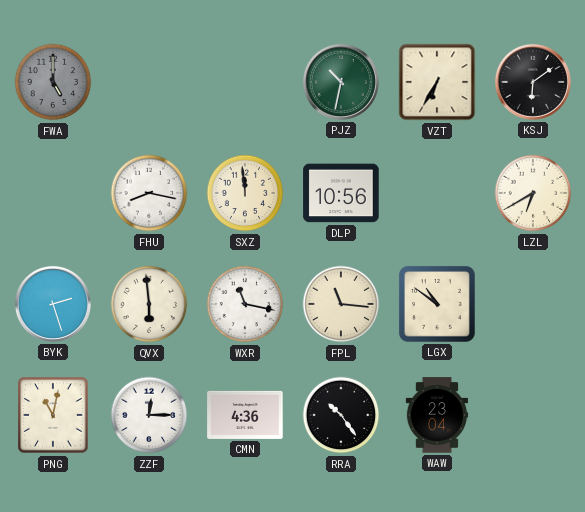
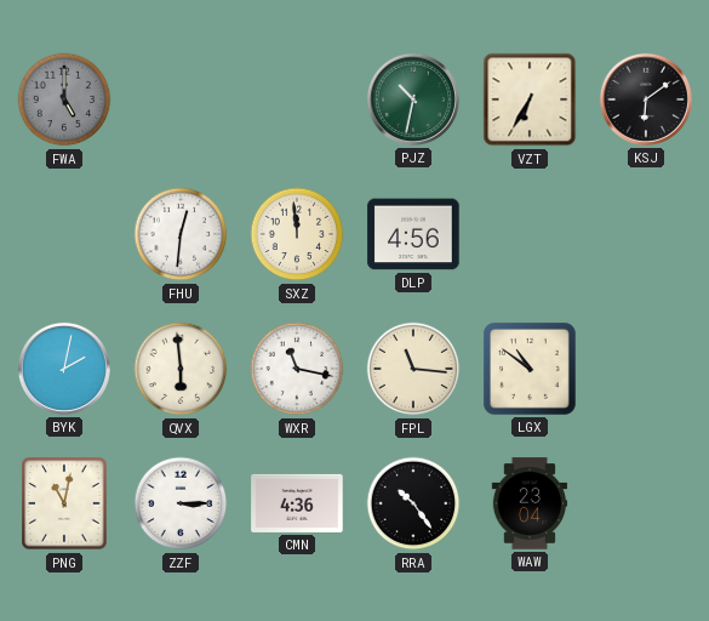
FHU: 8:17 -> 12:31 (181, 234)
DLP: 10:56 -> 4:56 (413, 234)
LZL: 6:40 -> none (533, 193)
BYK: 2:27 -> 2:02 (64, 369)
ZZF: 12:15 -> 3:15 (181, 503)
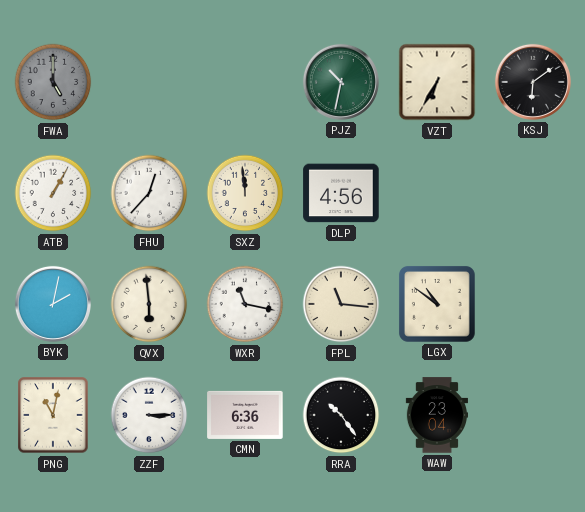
ATB: none -> 1:05 (53, 193)
FHU: 12:31 -> 12:37 (149, 193)
CMN: 4:36 -> 6:36 (245, 415)
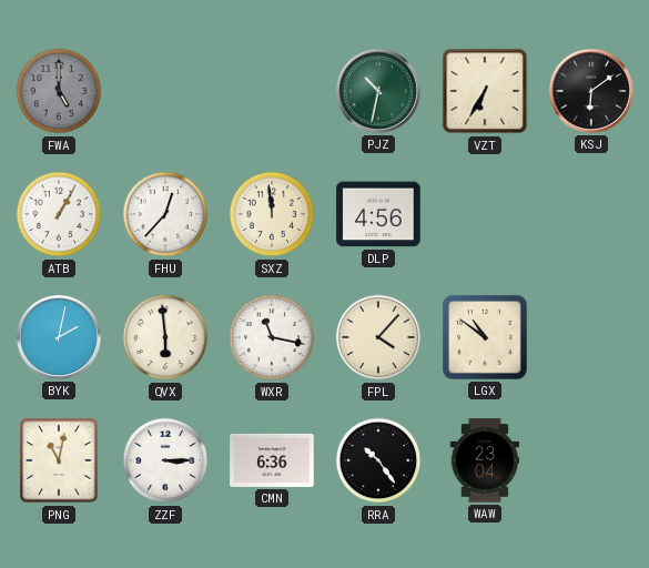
FPL: 11:16 -> 4:07 (378, 337)
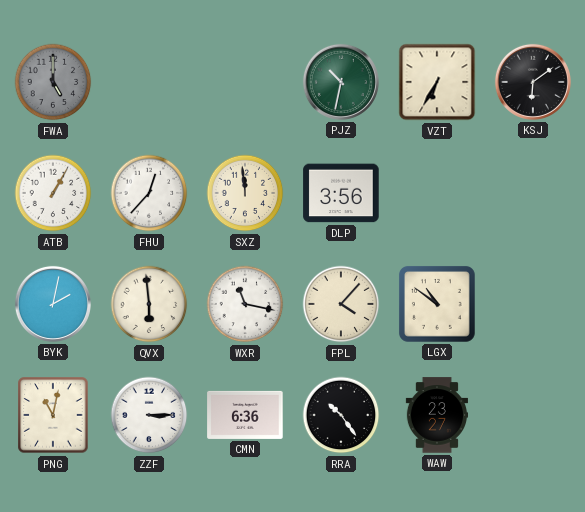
DLP: 4:56 -> 3:56 (341, 193)
WAW: 23:04 -> 23:27 (436, 415)
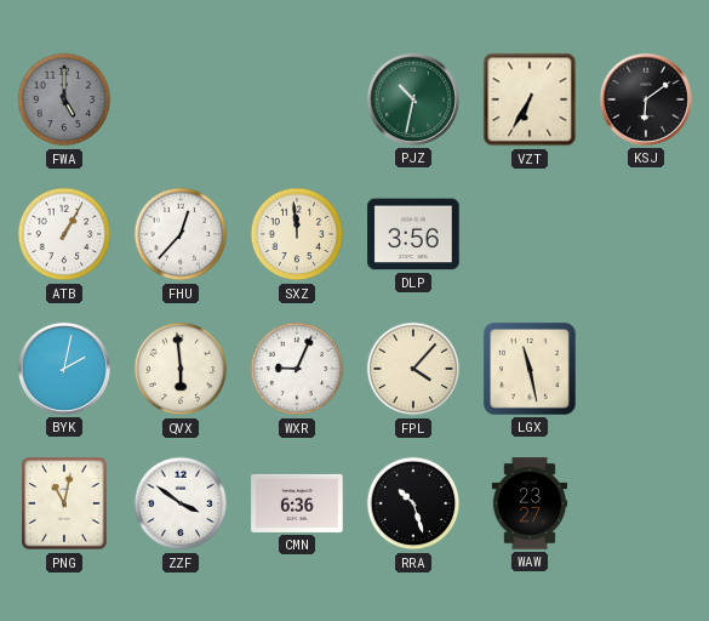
WXR: 11:17 -> 9:04 (297, 369)
LGX: 10:51 -> 11:28 (530, 369)
ZZF: 3:15 -> 3:51 (181, 503)
RRA: 10:24 -> 10:27 (413, 503)
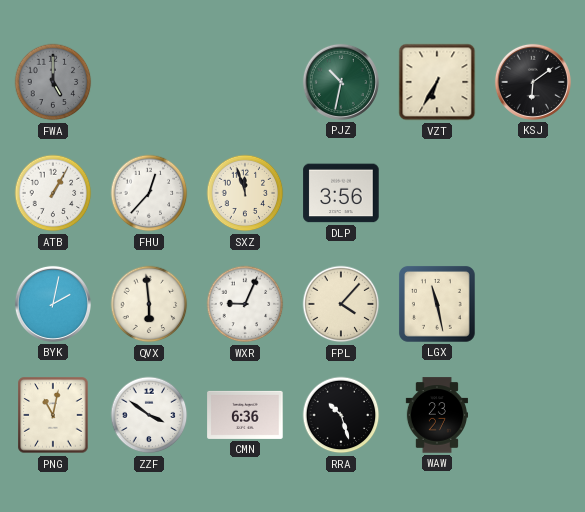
SXZ: 11:59 -> 11:57 (245, 193)
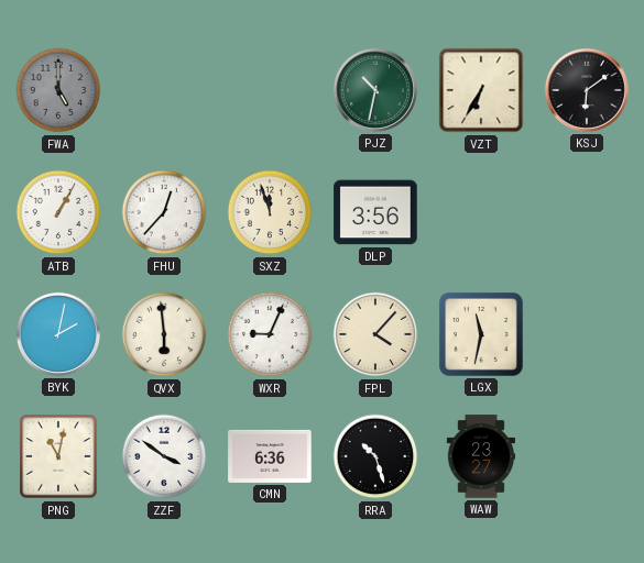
LGX: 11:28 -> 11:32 (481, 334)
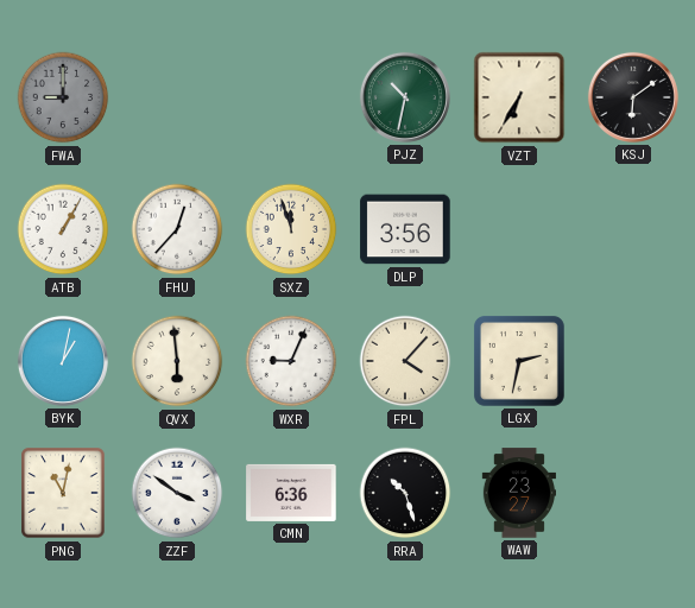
FWA: 5:00 -> 9:00 (63, 97)
BYK: 2:02 -> 1:02 (63, 361)
LGX: 11:32 -> 2:32 (519, 361)
